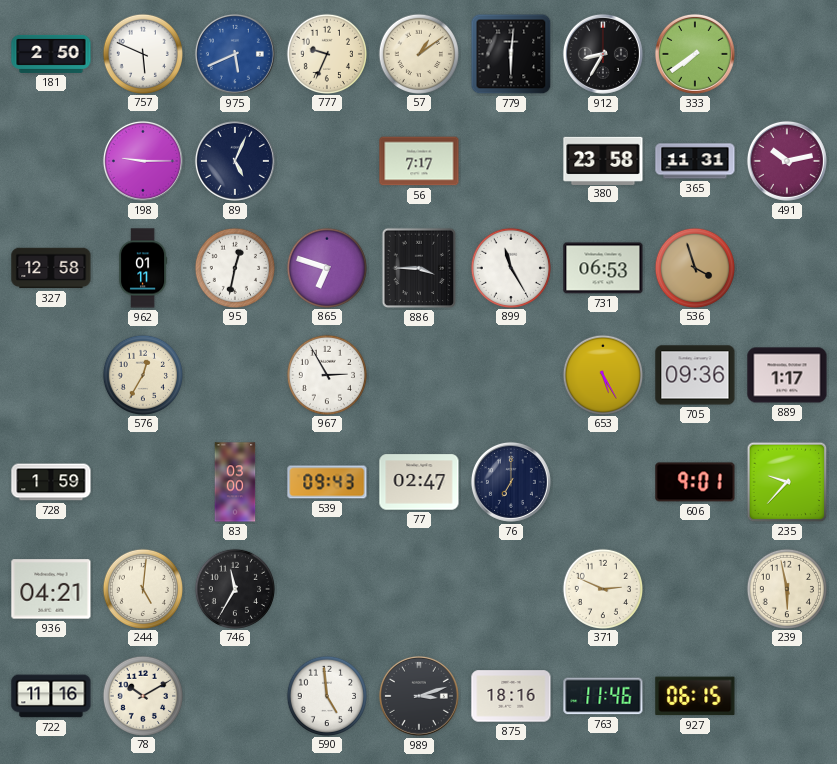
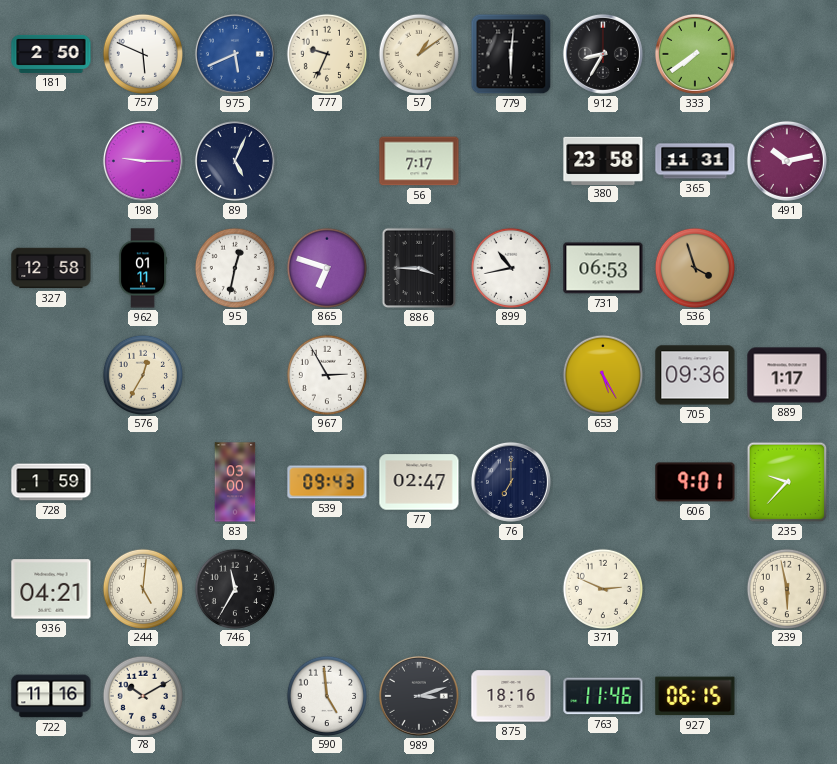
899: 11:25 -> 10:43 (510, 267)
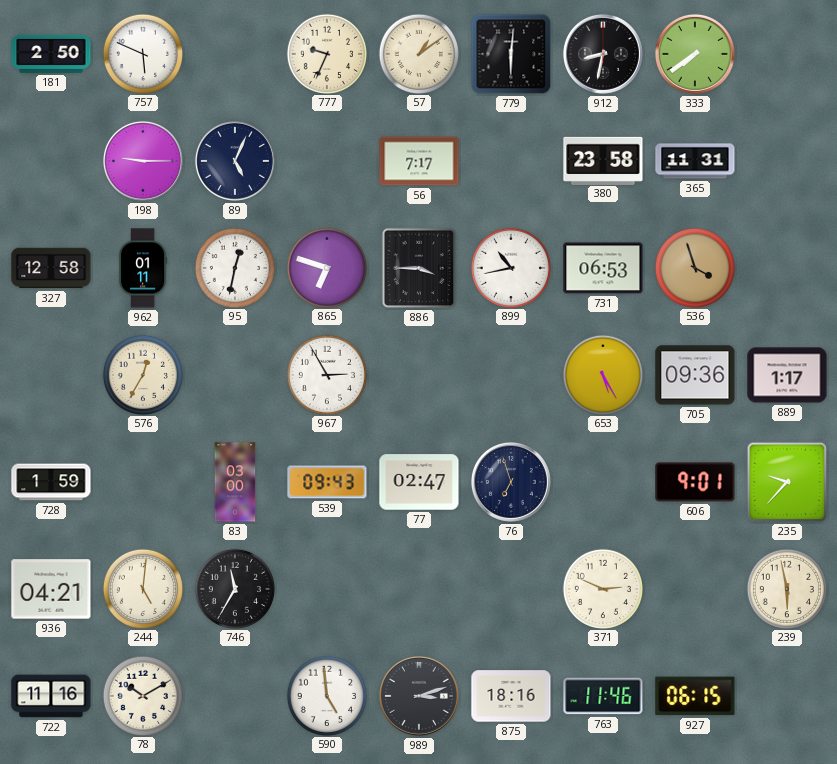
975: 5:41 -> none (235, 54)
912: 8:35 -> 8:32 (603, 54)
491: 10:13 -> none (787, 161)
76: 7:00 -> 6:57 (511, 482)
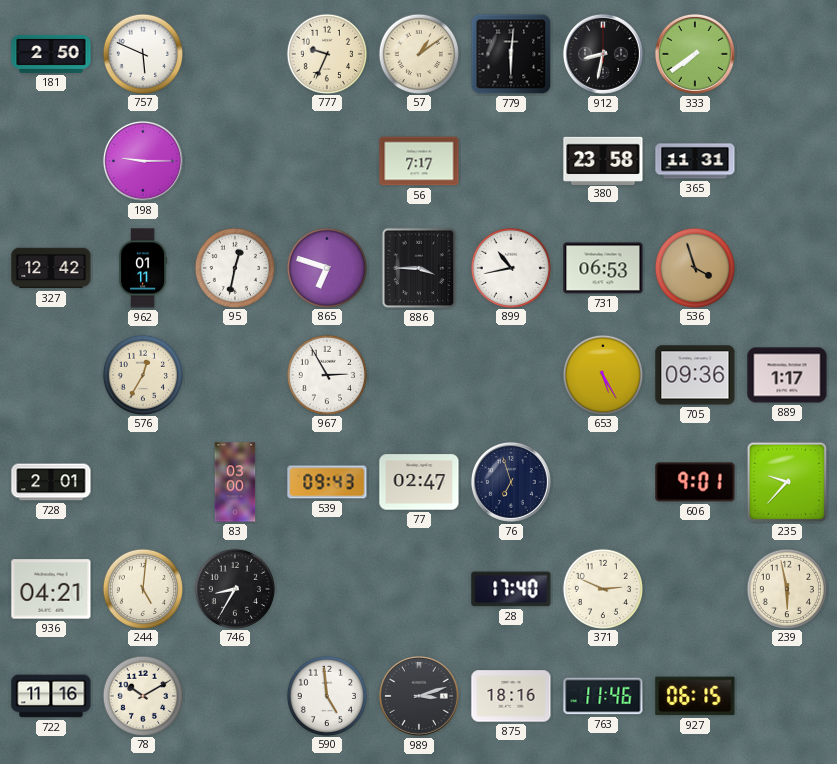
89: 5:04 -> none (235, 161)
327: 12:58 -> 12:42 (51, 268)
728: 1:59 -> 2:01 (51, 482)
746: 11:35 -> 8:35 (234, 588)
28: none -> 17:40 (511, 589)
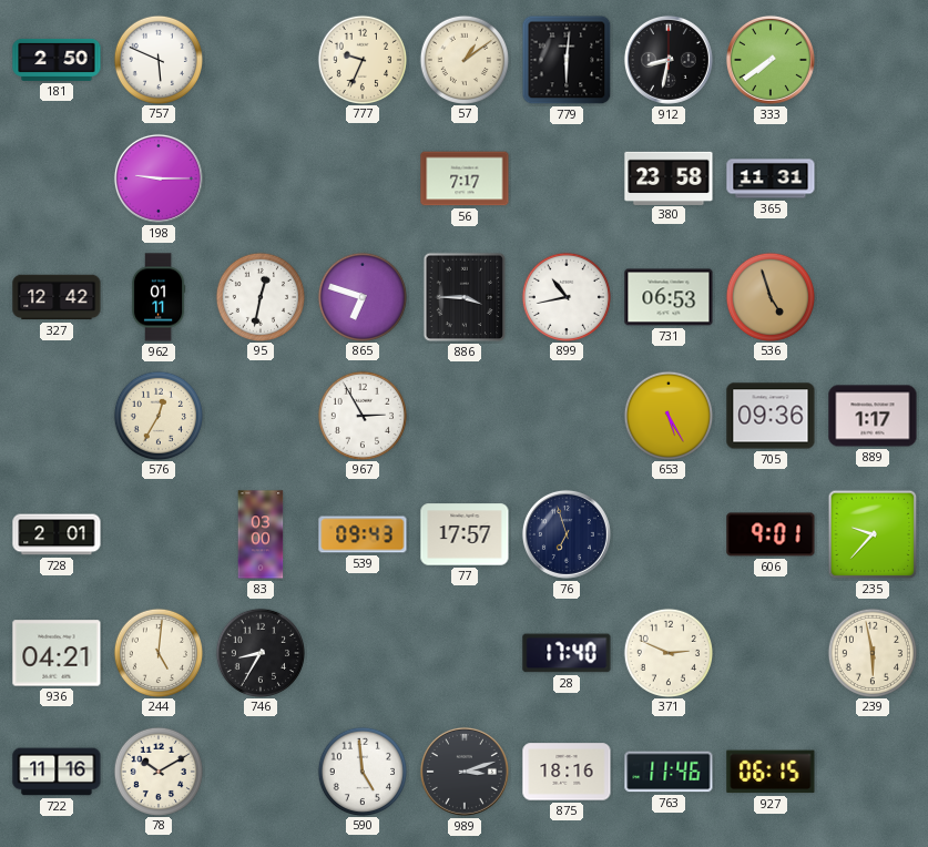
536: 3:57 -> 4:57 (769, 296)
77: 02:47 -> 17:57 (465, 534)
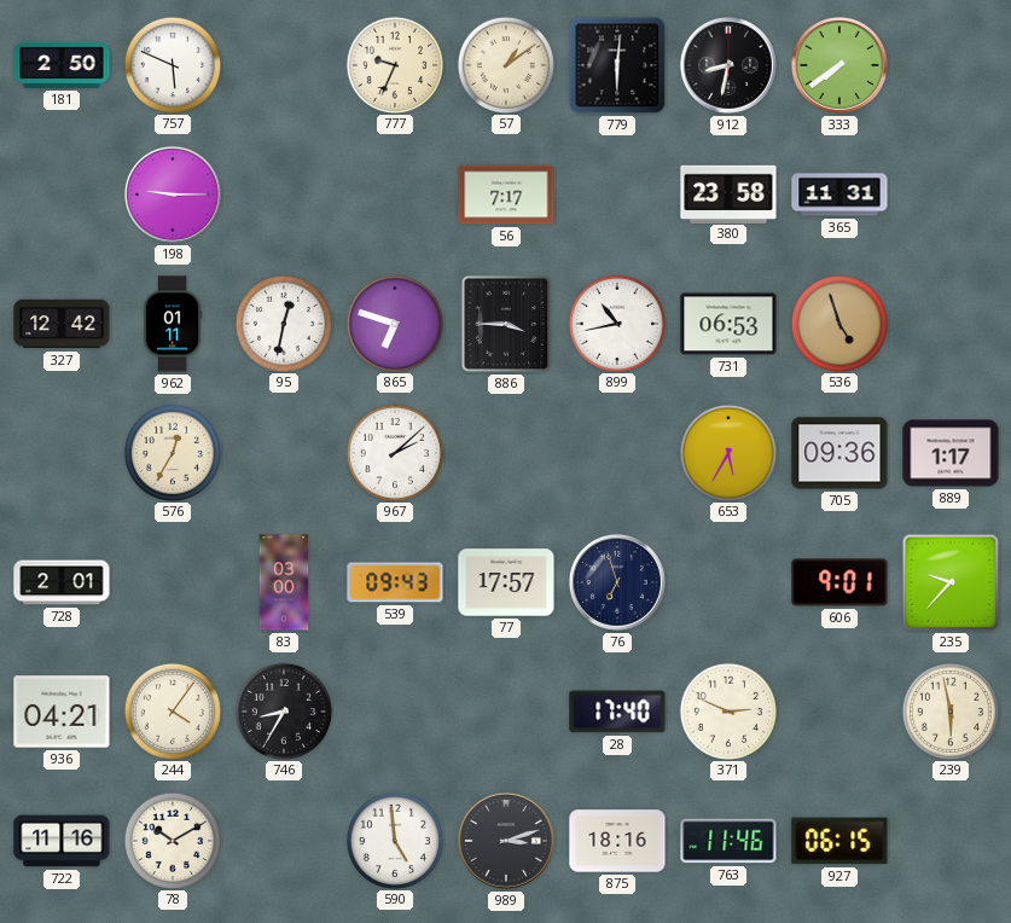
967: 2:55 -> 2:08 (394, 452)
653: 5:25 -> 5:35 (727, 452)
244: 5:01 -> 4:06 (172, 710)
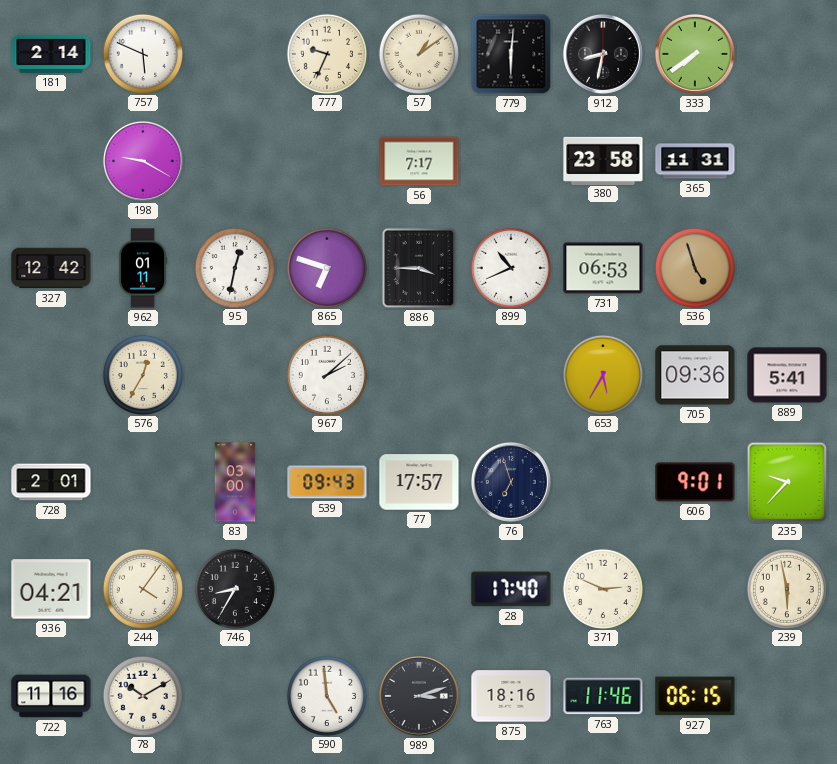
181: 2:50 -> 2:14 (51, 54)
198: 9:15 -> 9:20 (143, 161)
899: 10:43 -> 10:41 (510, 267)
889: 1:17 -> 5:41 (787, 375)
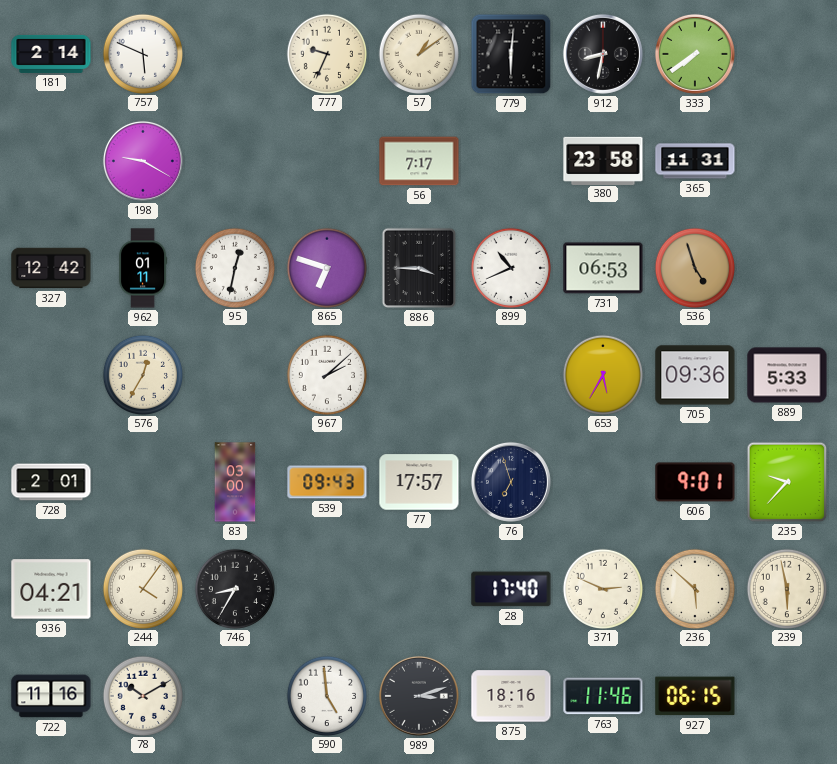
889: 5:41 -> 5:33 (787, 375)
236: none -> 5:52 (694, 588)
